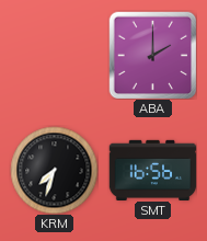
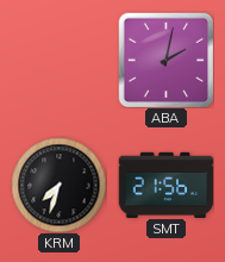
ABA: 2:00 -> 2:02 (165, 60)
SMT: 16:56 -> 21:56 (165, 185)
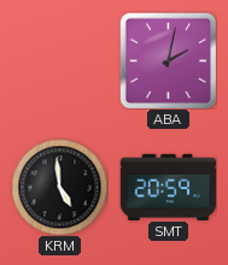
KRM: 7:33 -> 4:59 (59, 187)
SMT: 21:56 -> 20:59 (168, 187)
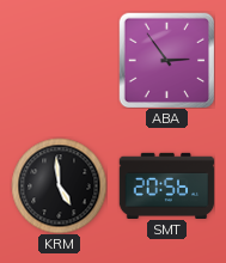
ABA: 2:02 -> 2:54 (166, 60)
SMT: 20:59 -> 20:56 (166, 185)
